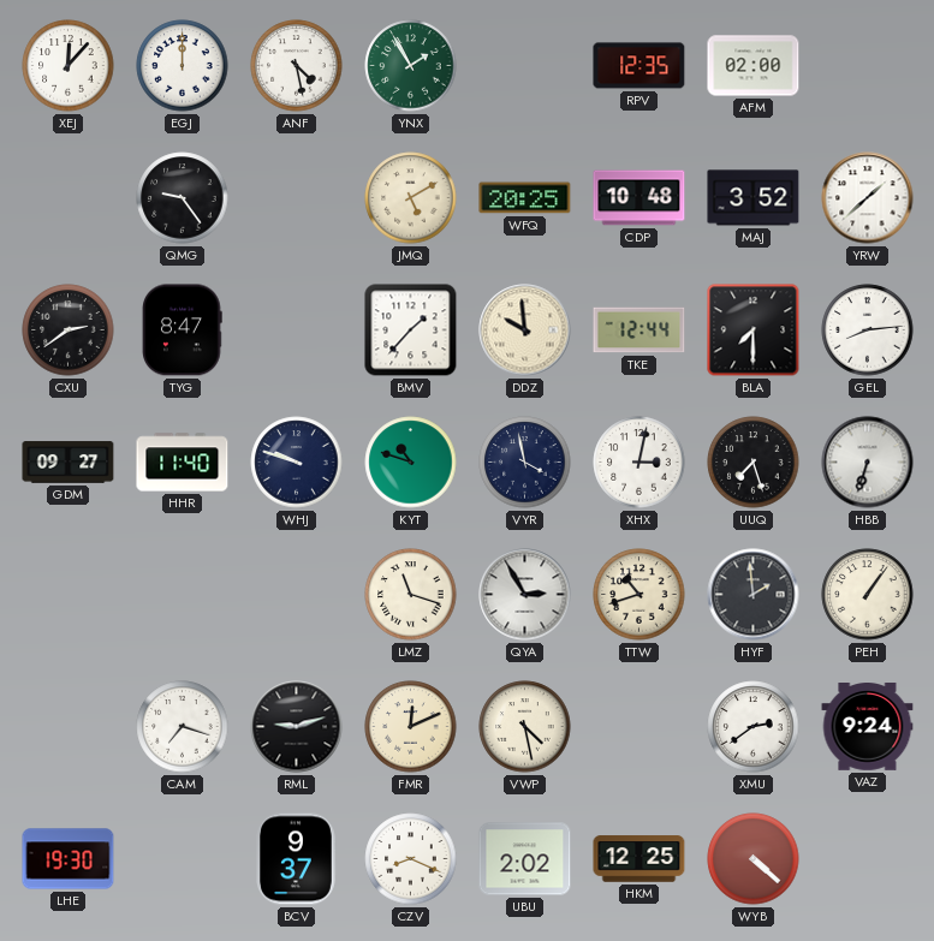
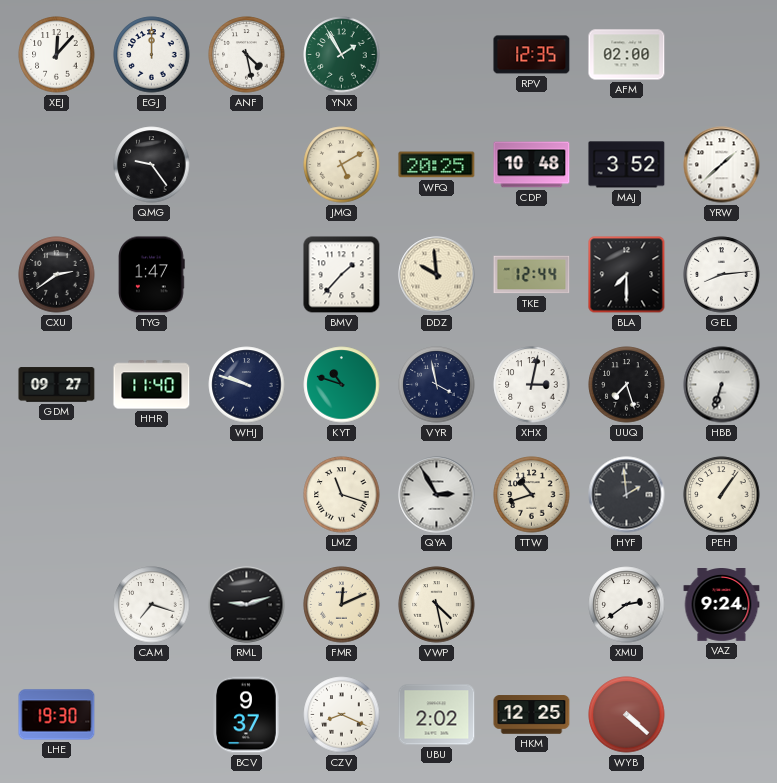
TYG: 8:47 -> 1:47 (152, 275)
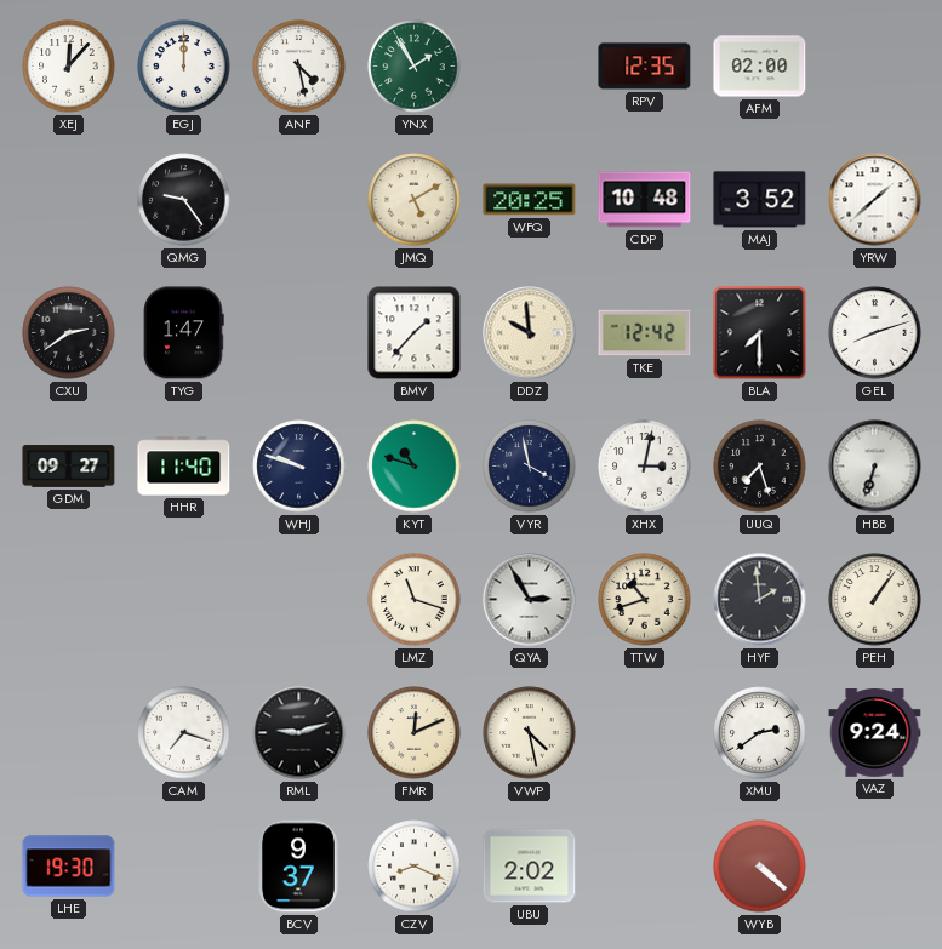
TKE: 12:44 -> 12:42 (645, 333)
GEL: 8:14 -> 8:12 (875, 333)
HKM: 12:25 -> none (532, 715)
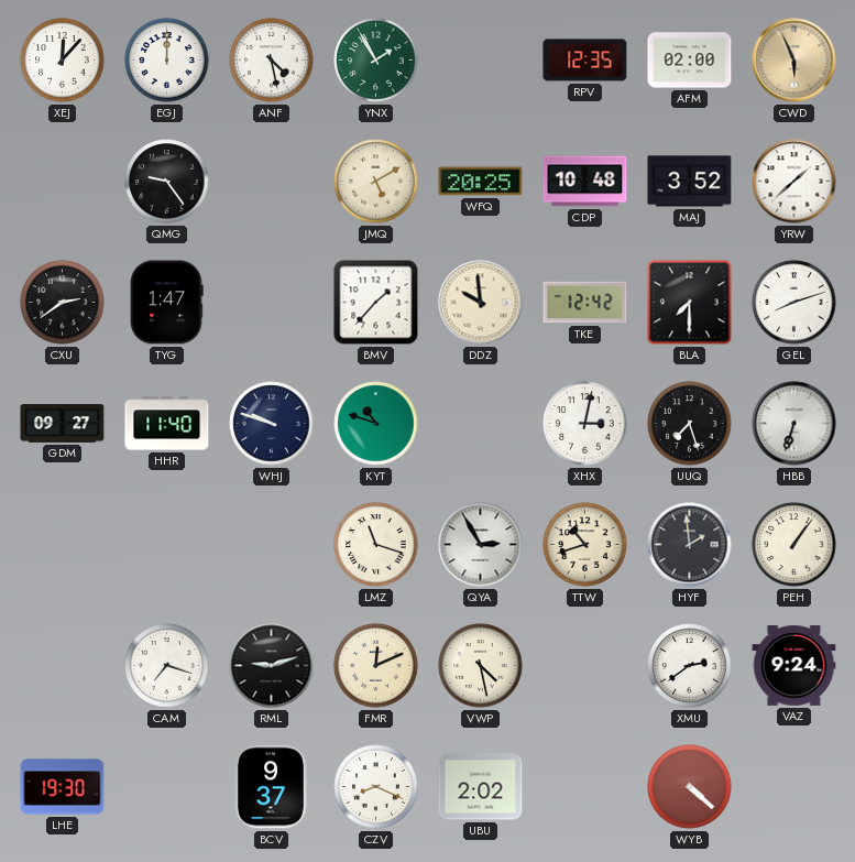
CWD: none -> 5:56 (794, 61)
VYR: 3:58 -> none (530, 467)
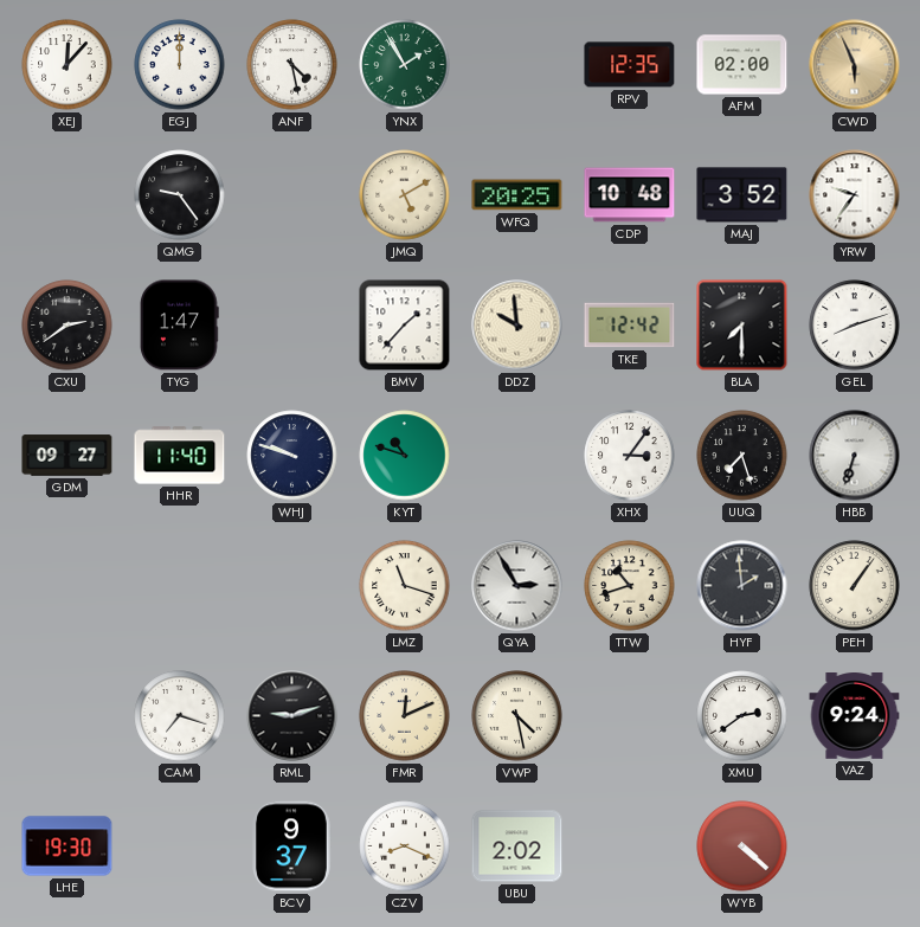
YRW: 1:38 -> 9:36 (855, 195)
XHX: 3:02 -> 3:06 (630, 456)
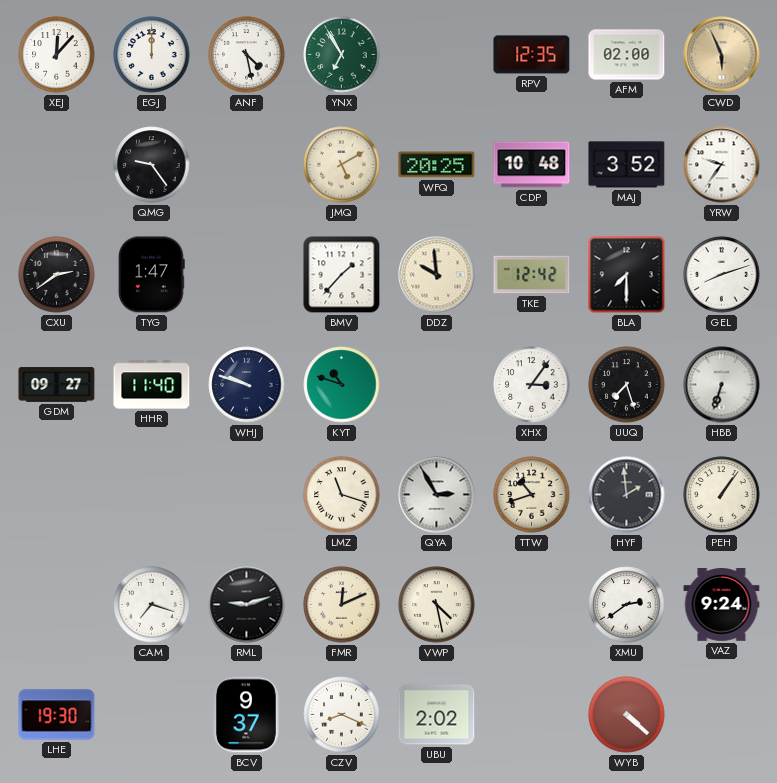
YNX: 1:55 -> 6:55 (342, 55)
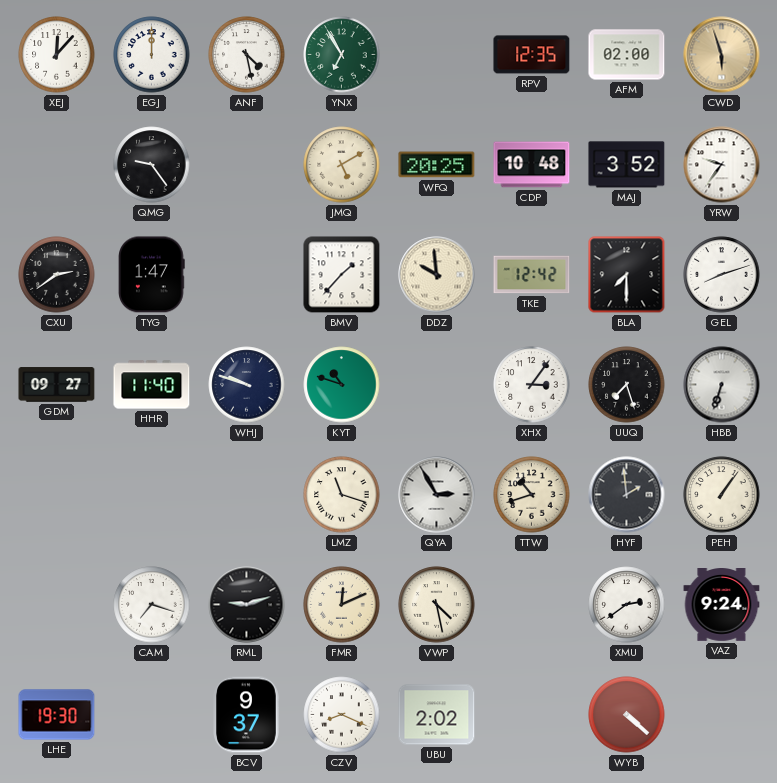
CWD: 5:56 -> 5:57 (722, 55)
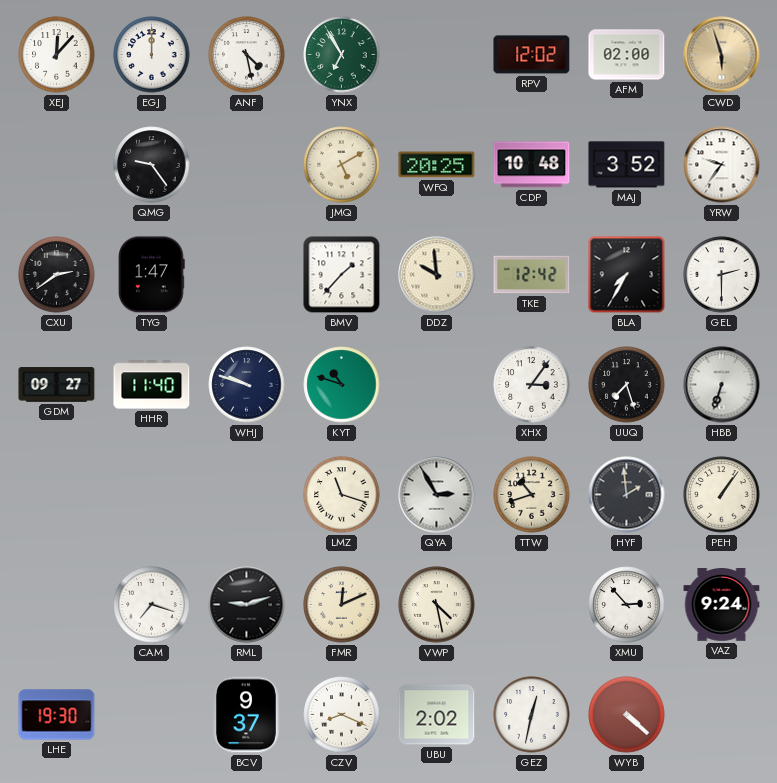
RPV: 12:35 -> 12:02 (532, 55)
BLA: 7:30 -> 7:35 (627, 275)
GEL: 8:12 -> 2:30 (722, 275)
XMU: 2:39 -> 2:53 (627, 605)
GEZ: none -> 12:32 (532, 715)
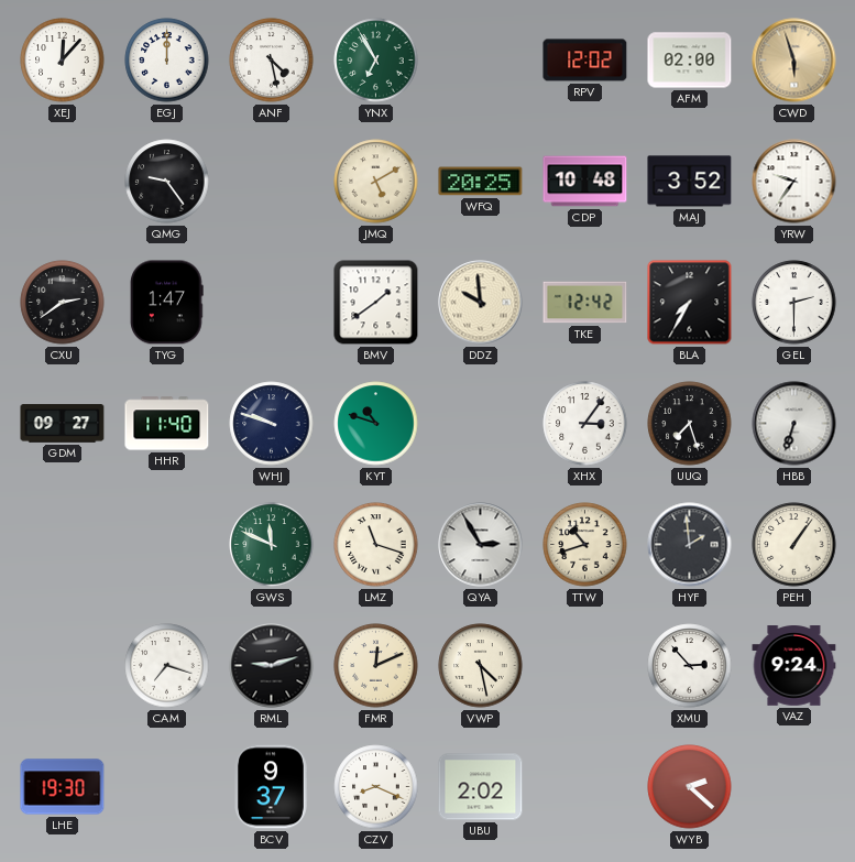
BMV: 1:37 -> 1:39 (376, 303)
GWS: none -> 11:49 (272, 545)
GEZ: 12:32 -> none (532, 715)
WYB: 4:22 -> 2:22 (690, 787)
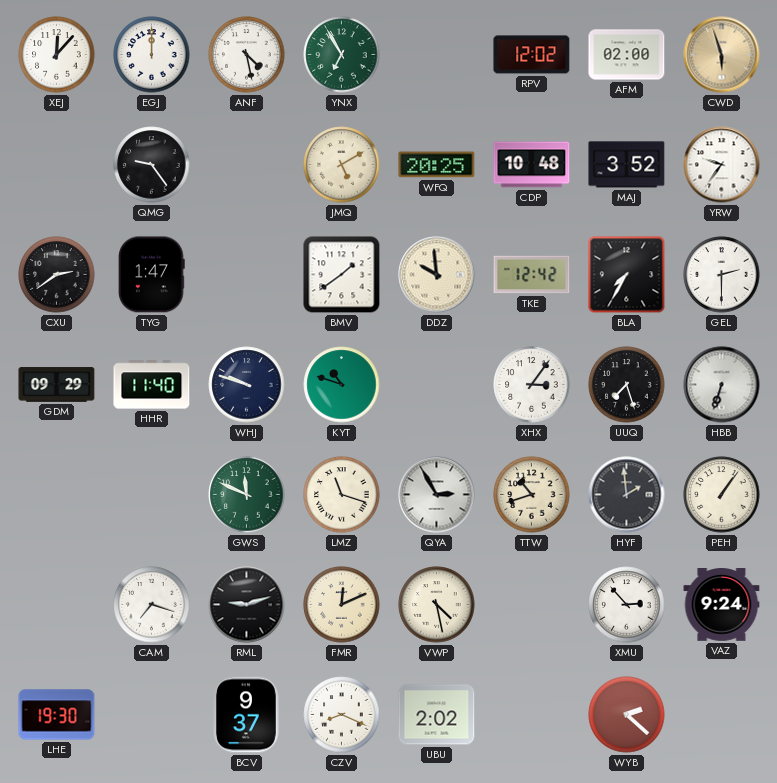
GDM: 09:27 -> 09:29 (57, 385)
